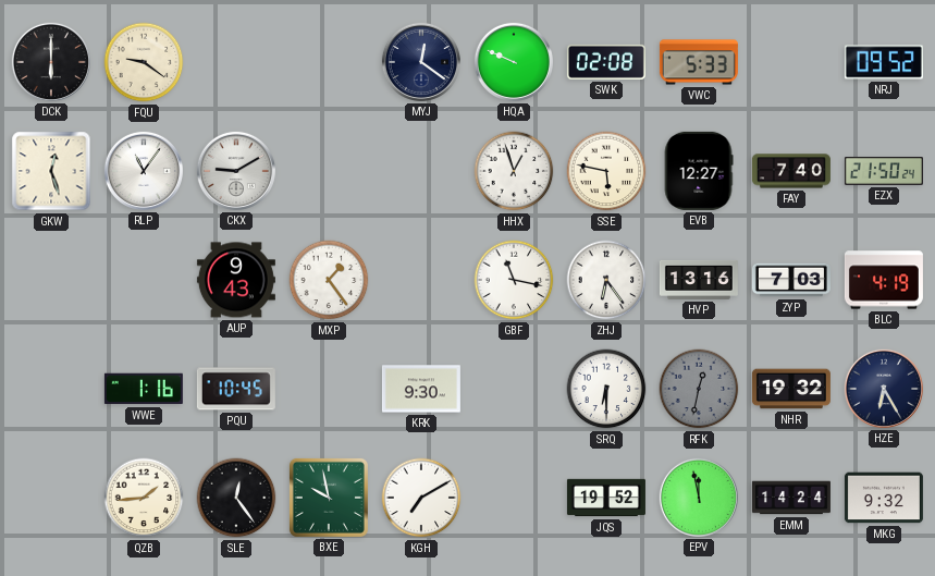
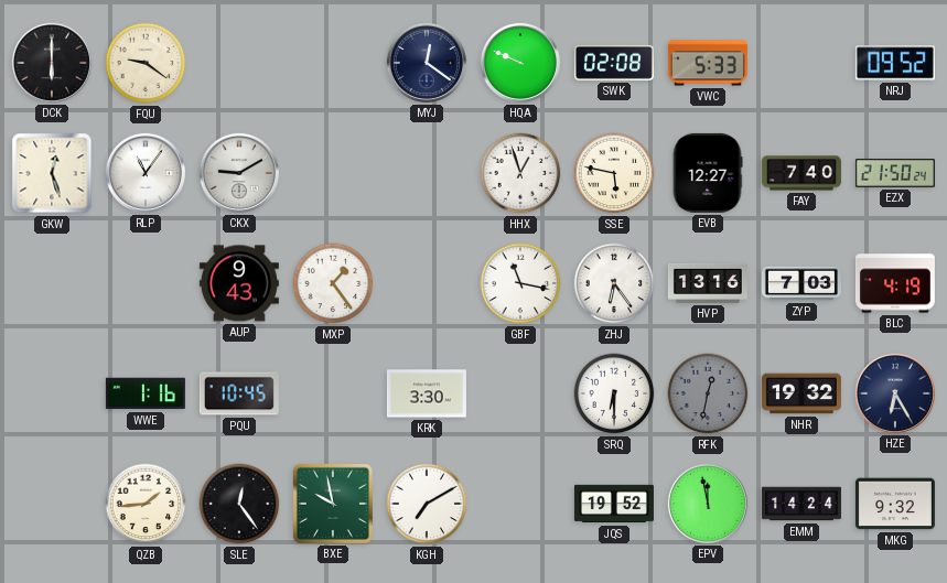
KRK: 9:30 -> 3:30 (427, 393)
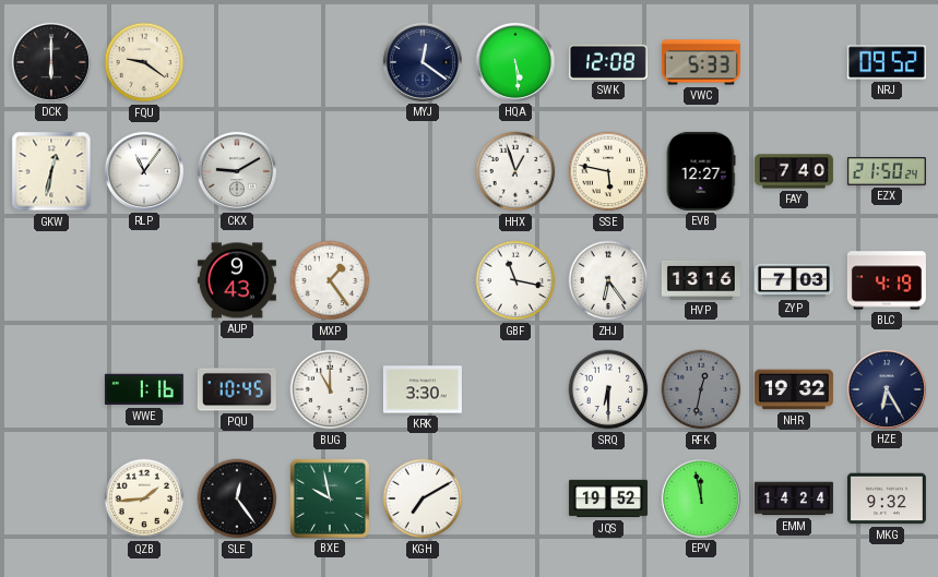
HQA: 9:49 -> 5:29 (515, 62)
SWK: 02:08 -> 12:08 (608, 62)
GKW: 12:27 -> 12:32 (51, 171)
BUG: none -> 11:00 (330, 389)
